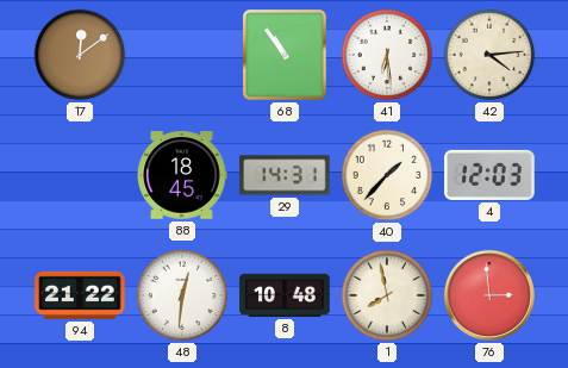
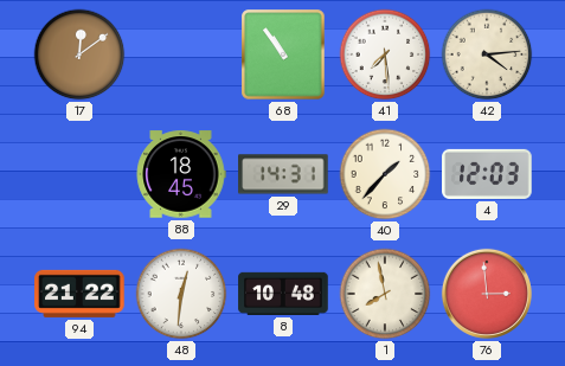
41: 6:29 -> 7:29 (385, 54)
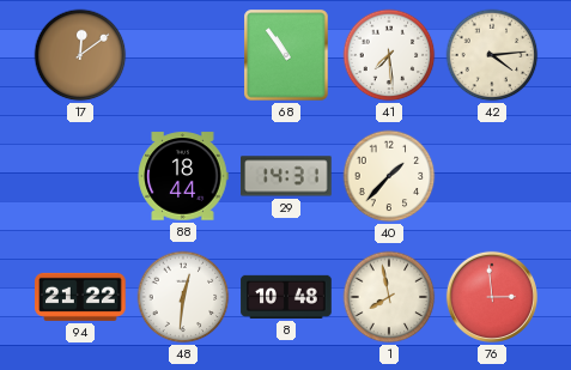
88: 18:45 -> 18:44 (183, 176)
4: 12:03 -> none (487, 174)
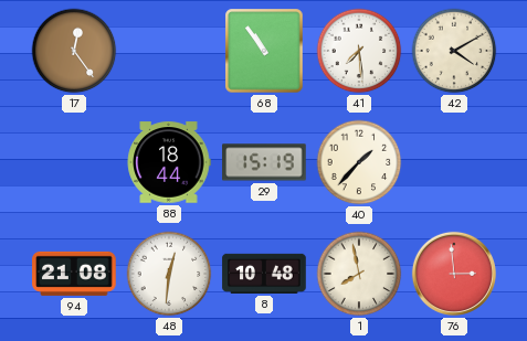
17: 12:09 -> 12:24 (74, 51)
42: 4:14 -> 4:10 (454, 51)
29: 14:31 -> 15:19 (264, 162)
94: 21:22 -> 21:08 (74, 274)
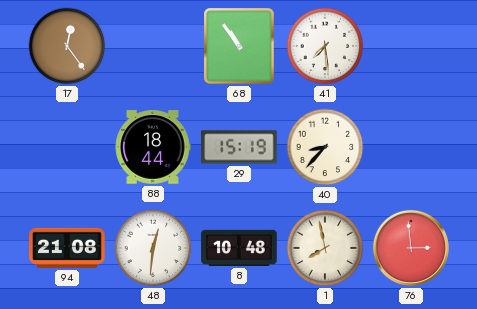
42: 4:10 -> none (454, 51)
40: 1:37 -> 8:37 (325, 147)
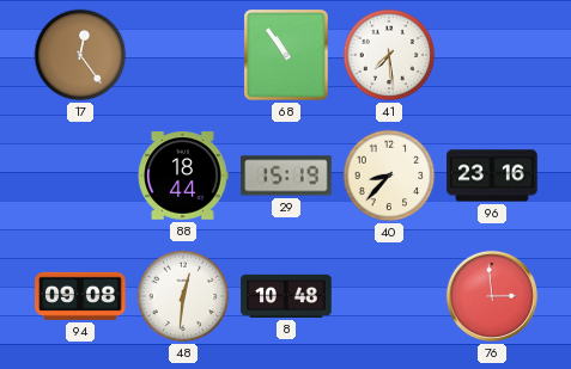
96: none -> 23:16 (492, 176)
94: 21:08 -> 09:08 (80, 296)
1: 7:58 -> none (325, 248)
